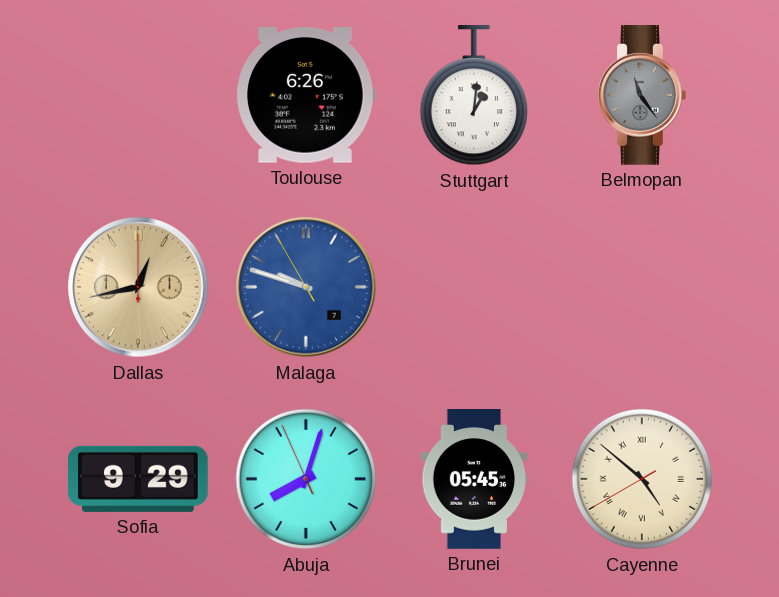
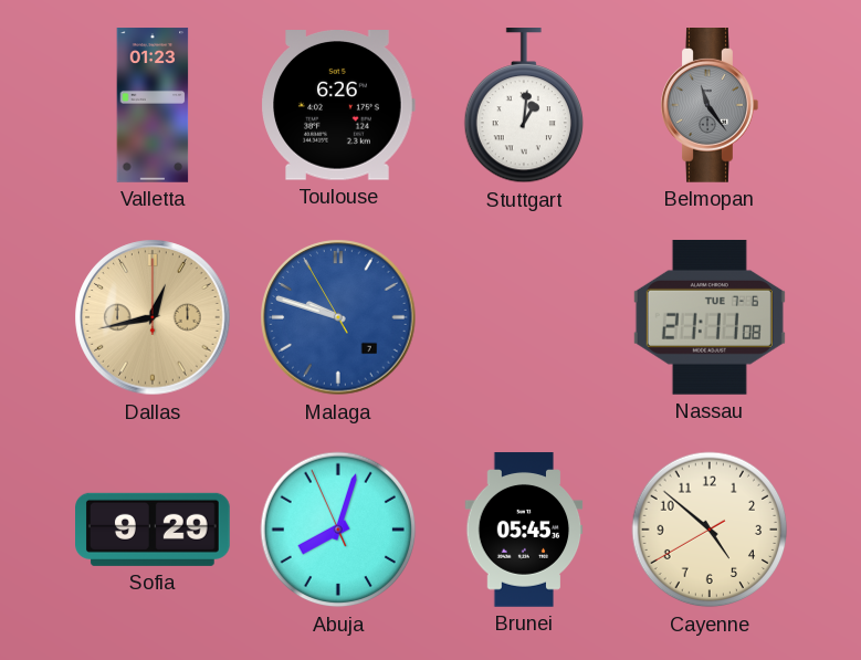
Valletta: none -> 01:23 (153, 105)
Nassau: none -> 21:11 (710, 317)
Cayenne numerals: Roman -> Arabic (710, 530)
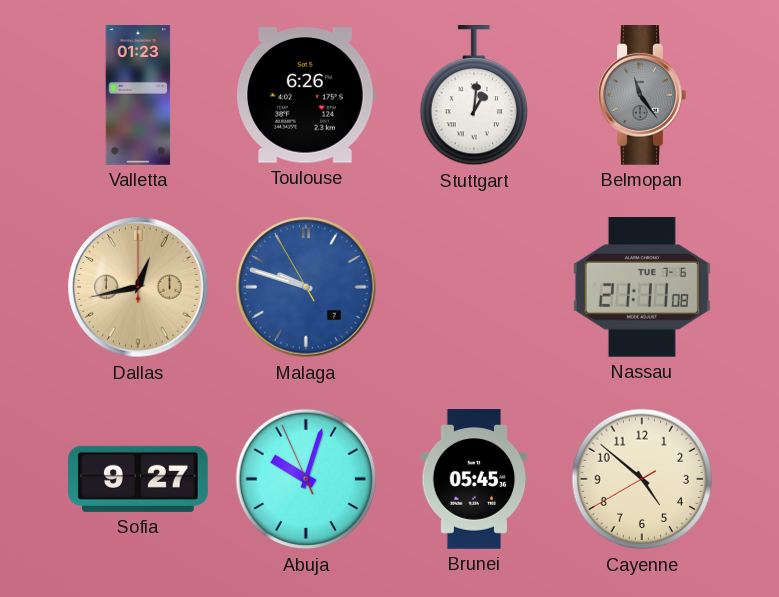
Sofia: 9:29 -> 9:27 (139, 479)
Abuja: 8:02 -> 10:02 (306, 479)
